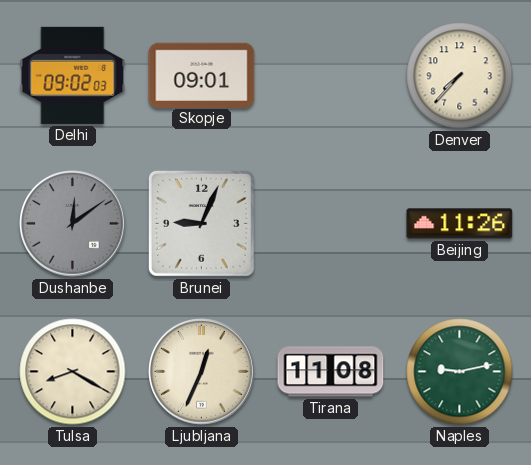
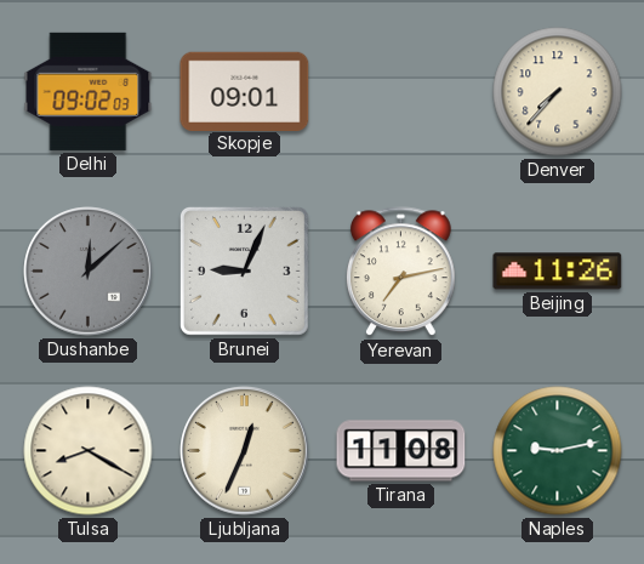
Dushanbe: 12:09 -> 12:08 (89, 272)
Yerevan: none -> 7:13 (401, 272)
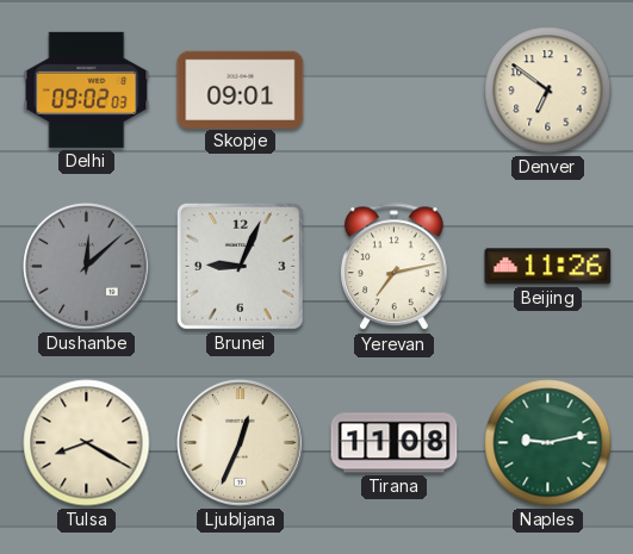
Denver: 7:37 -> 6:51 (548, 91)
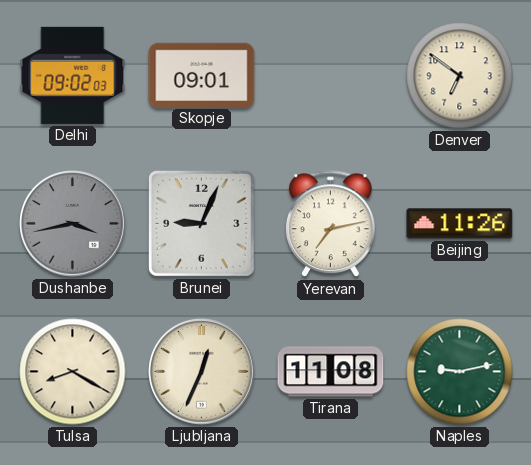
Dushanbe: 12:08 -> 3:43 (73, 224)
